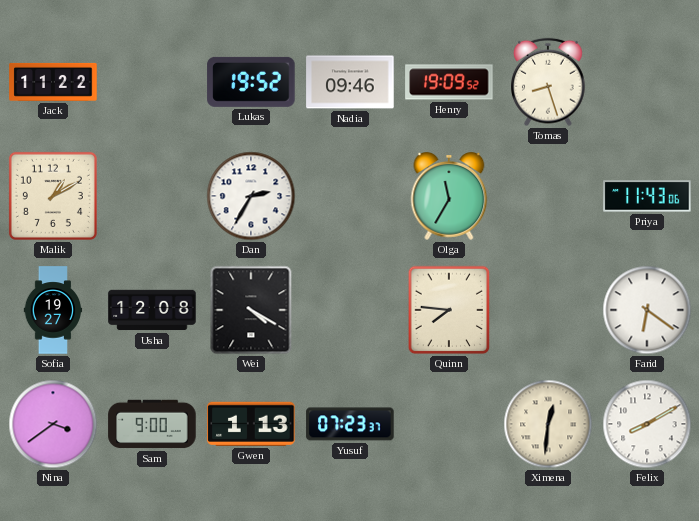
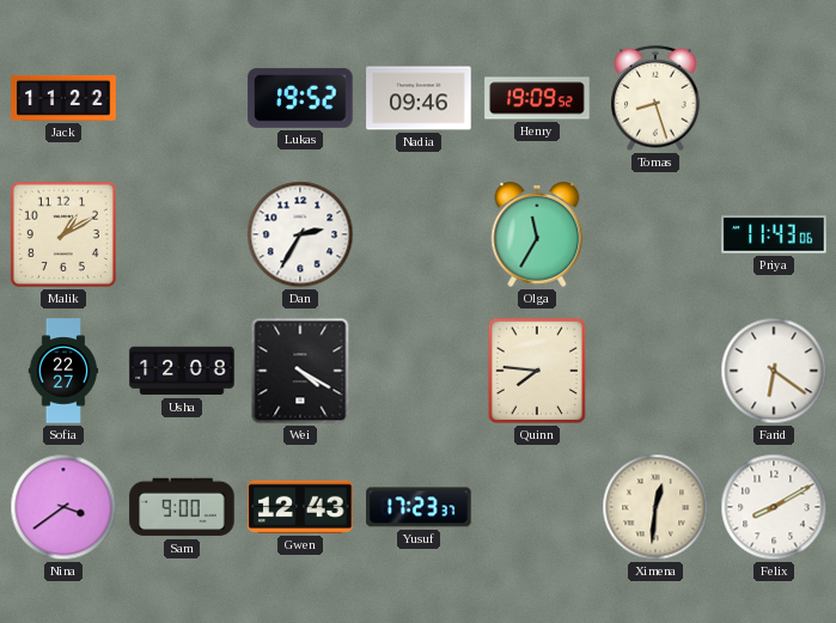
Sofia: 19:27 -> 22:27 (63, 371)
Gwen: 1:13 -> 12:43 (300, 507)
Yusuf: 07:23 -> 17:23 (419, 507)
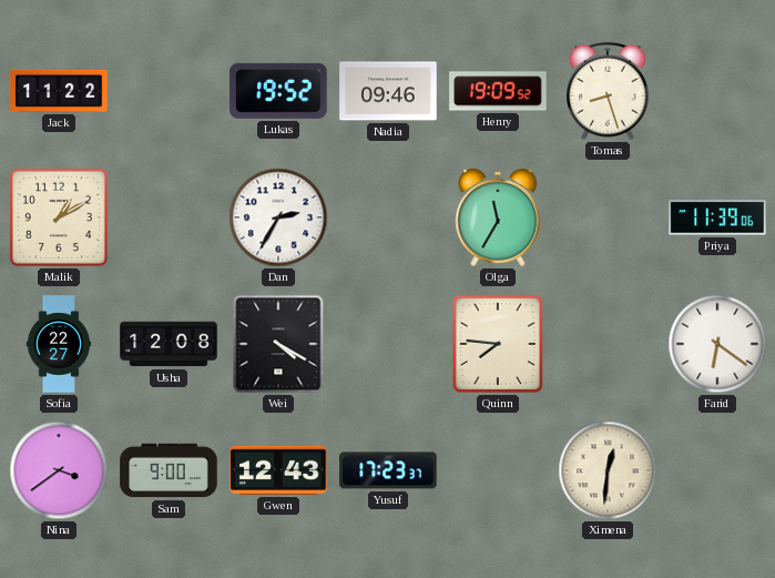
Priya: 11:43 -> 11:39 (717, 217)
Felix: 8:10 -> none (774, 507)
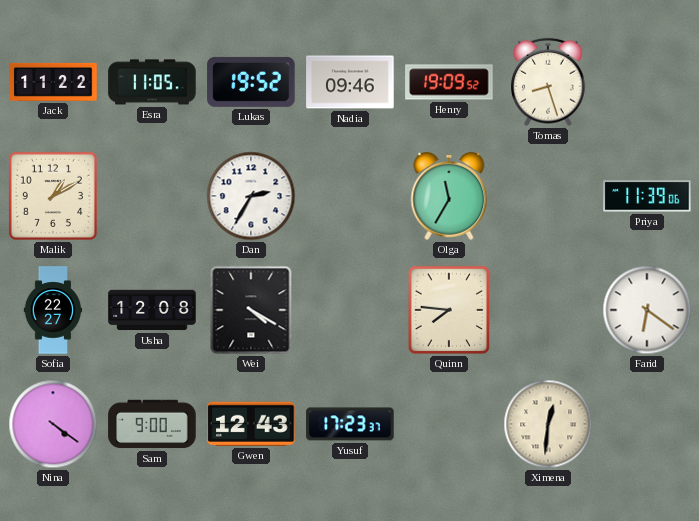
Esra: none -> 11:05 (152, 82)
Nina: 3:39 -> 4:21 (53, 424)
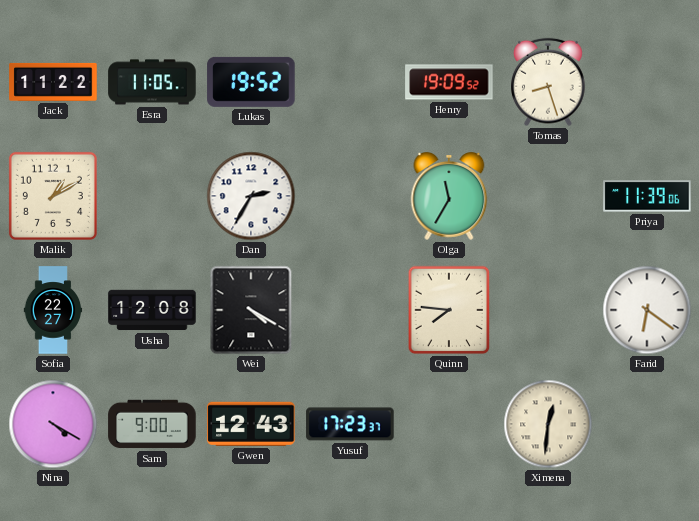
Nadia: 09:46 -> none (350, 82)
Nina: 4:21 -> 4:20 (53, 424)
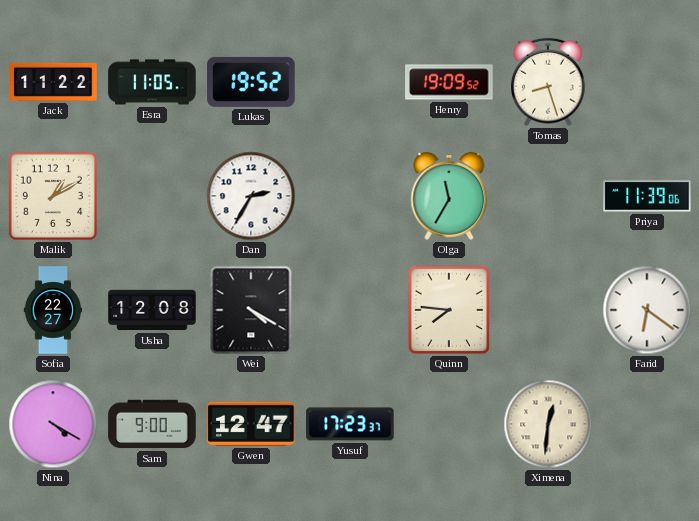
Gwen: 12:43 -> 12:47 (251, 424)
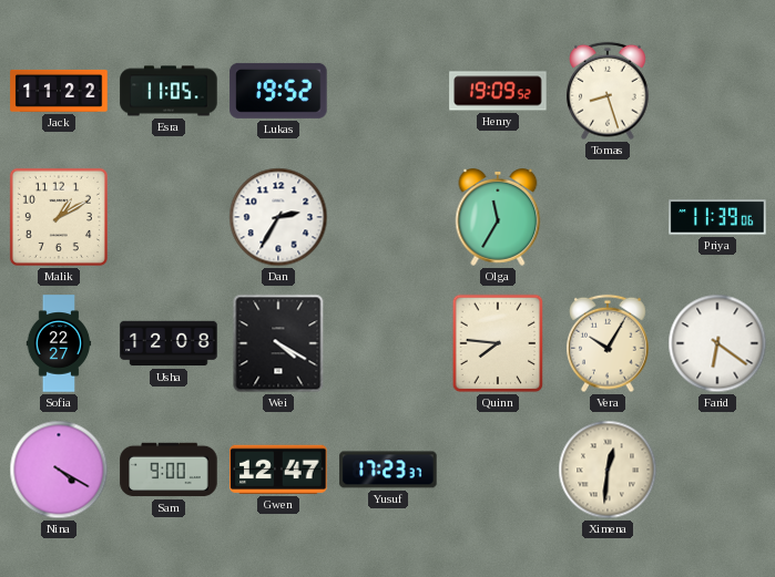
Vera: none -> 10:05 (608, 343)
